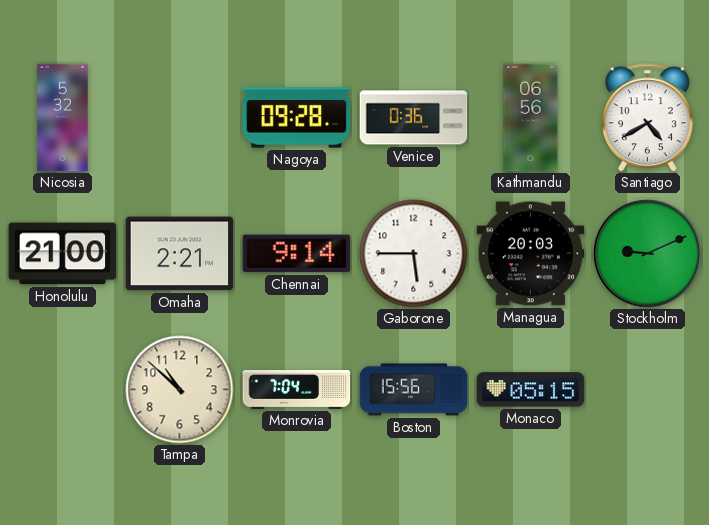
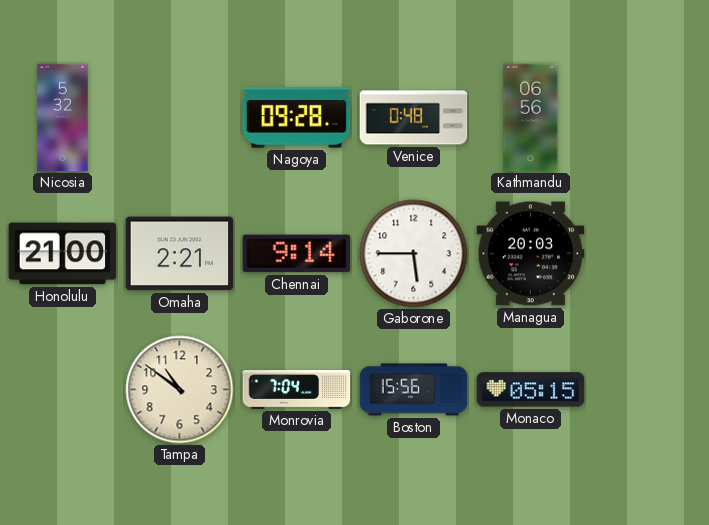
Venice: 0:36 -> 0:48 (414, 118)
Santiago: 4:40 -> none (647, 118)
Stockholm: 9:11 -> none (648, 254)
Tampa: 10:52 -> 10:51 (180, 390)
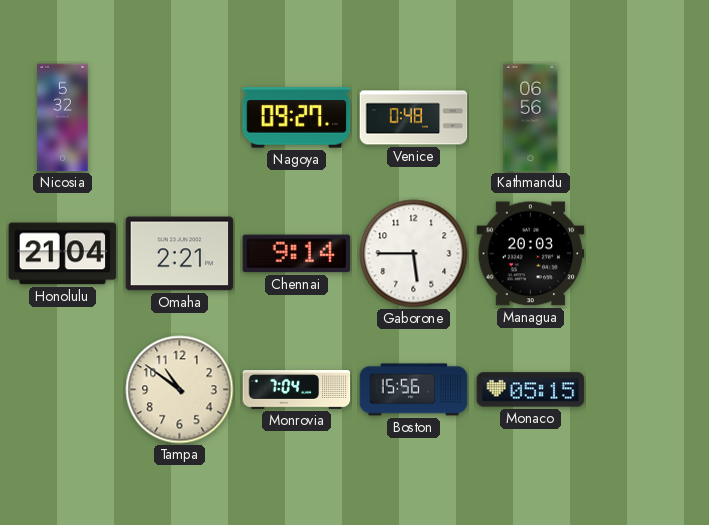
Nagoya: 09:28 -> 09:27 (297, 118)
Honolulu: 21:00 -> 21:04 (63, 254)
